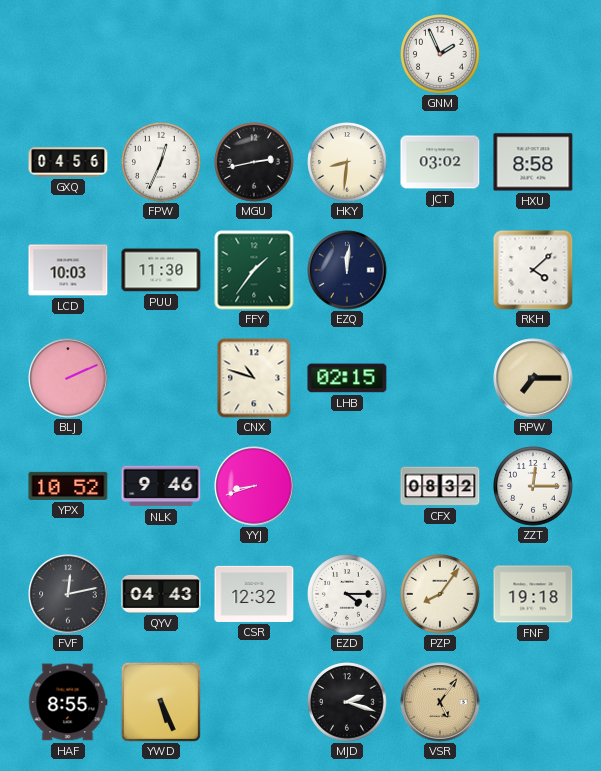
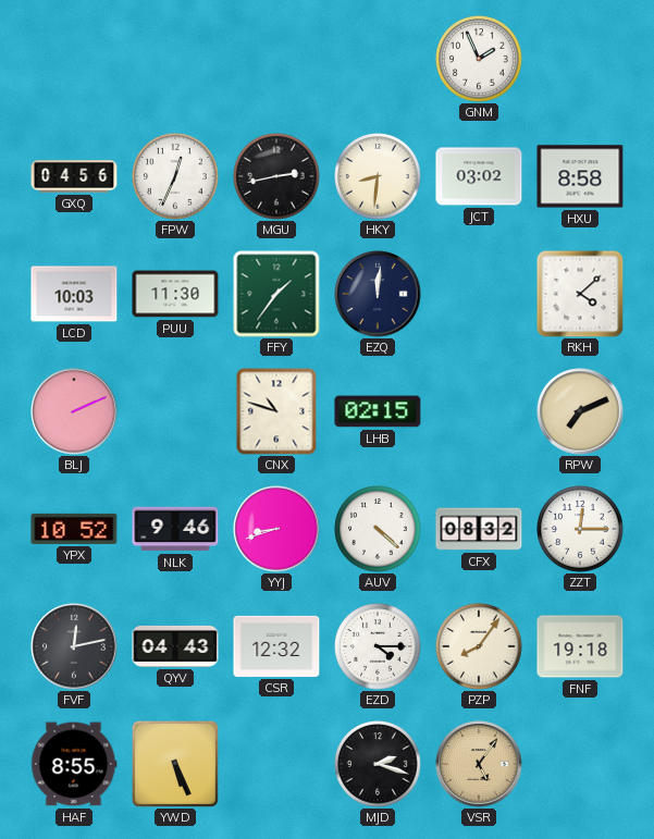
RPW: 7:15 -> 7:11 (580, 411)
AUV: none -> 4:22 (378, 529)
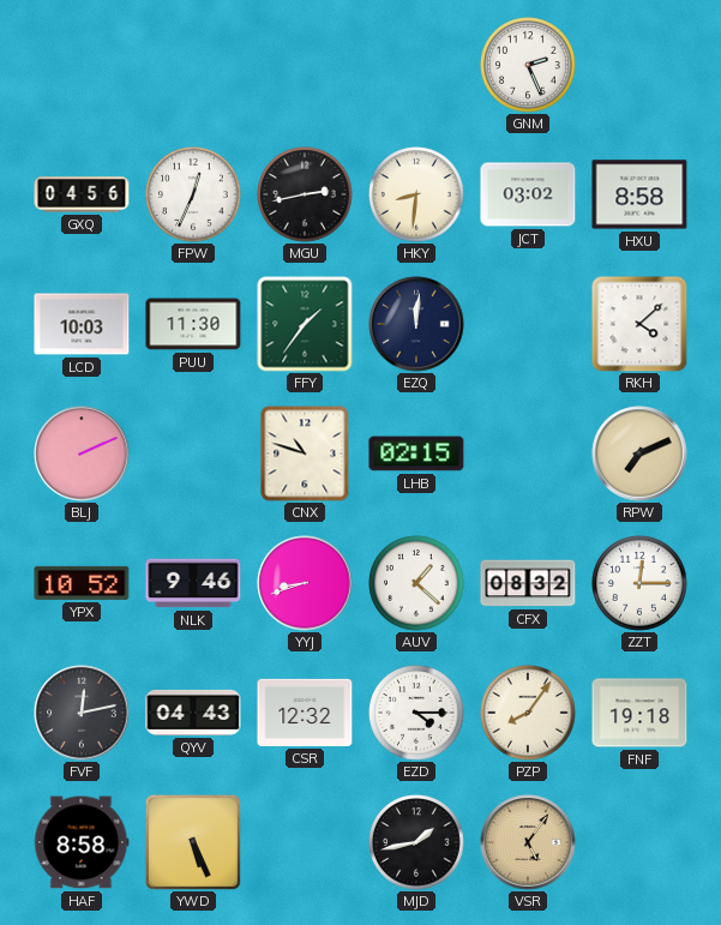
GNM: 1:56 -> 2:26 (528, 65)
AUV: 4:22 -> 1:22 (416, 583)
HAF: 8:55 -> 8:58 (82, 842)
MJD: 2:18 -> 1:43 (416, 842)
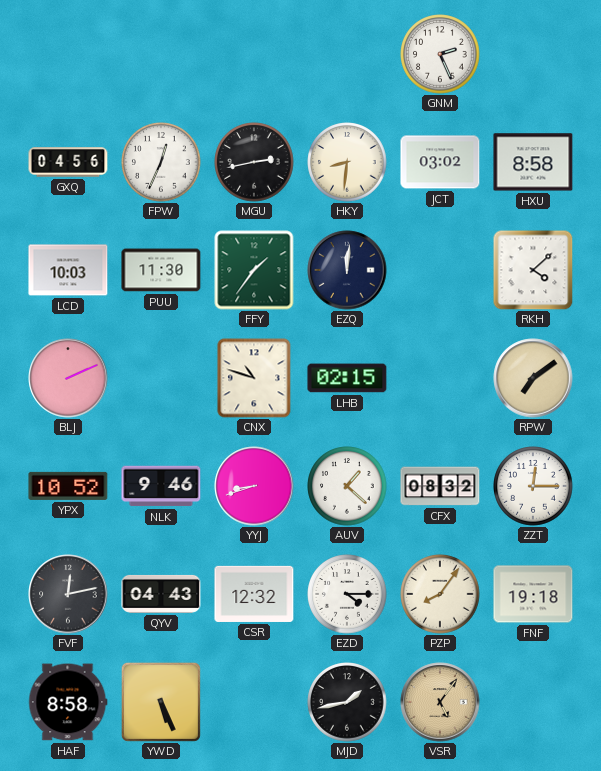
RPW: 7:11 -> 7:09 (533, 378)
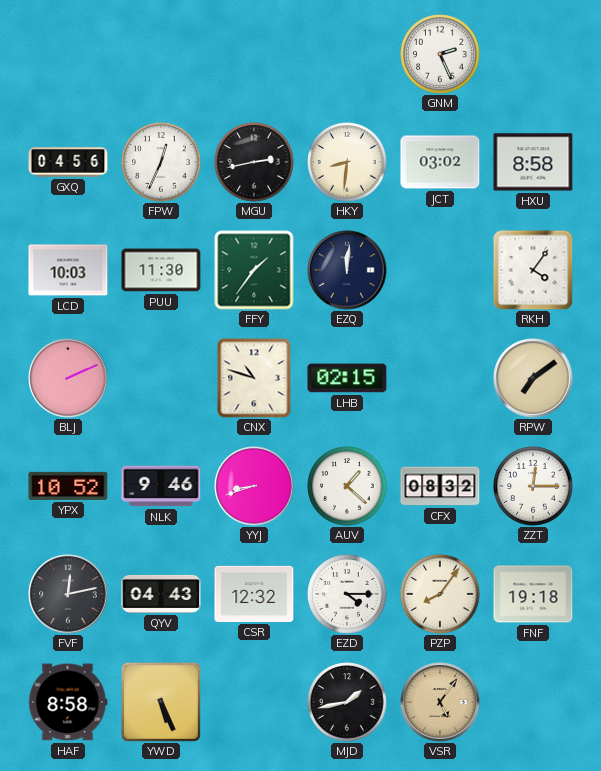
RKH: 4:08 -> 4:06 (533, 270)
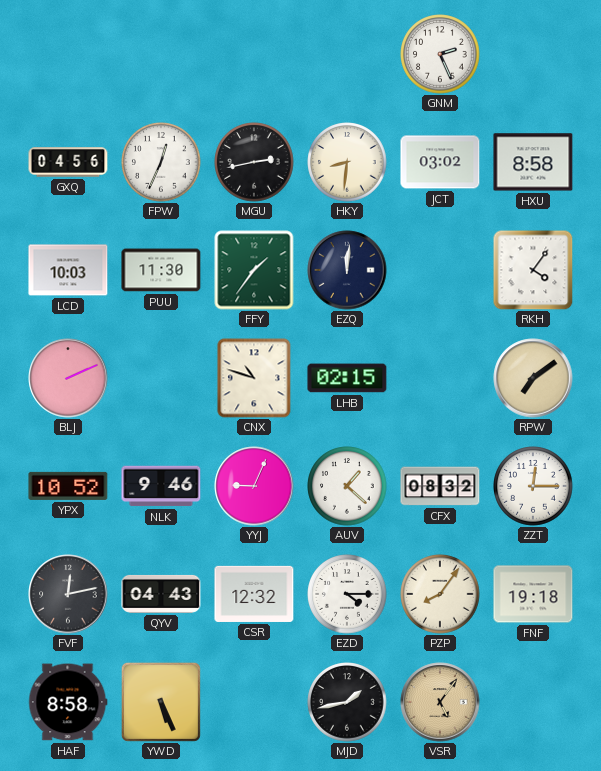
YYJ: 8:42 -> 9:04 (254, 486)
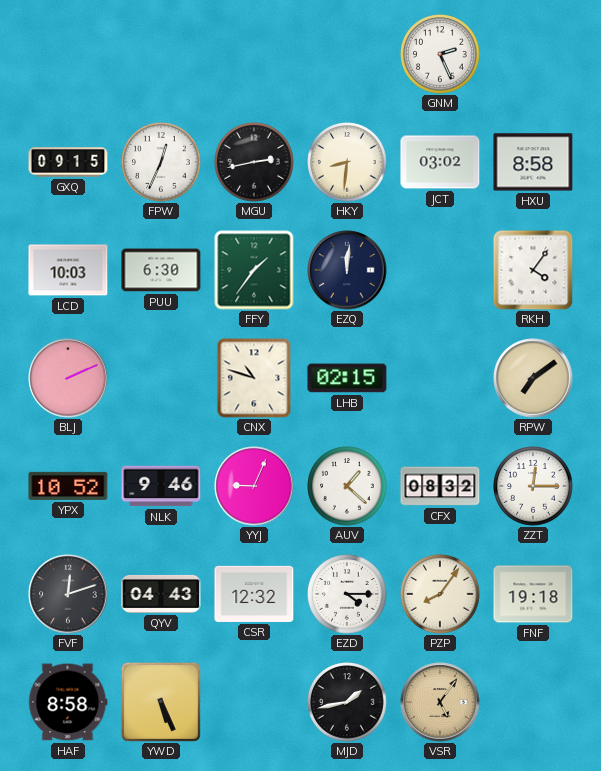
GXQ: 04:56 -> 09:15 (68, 162)
PUU: 11:30 -> 6:30 (161, 270)
FVF: 12:13 -> 12:12 (68, 594)
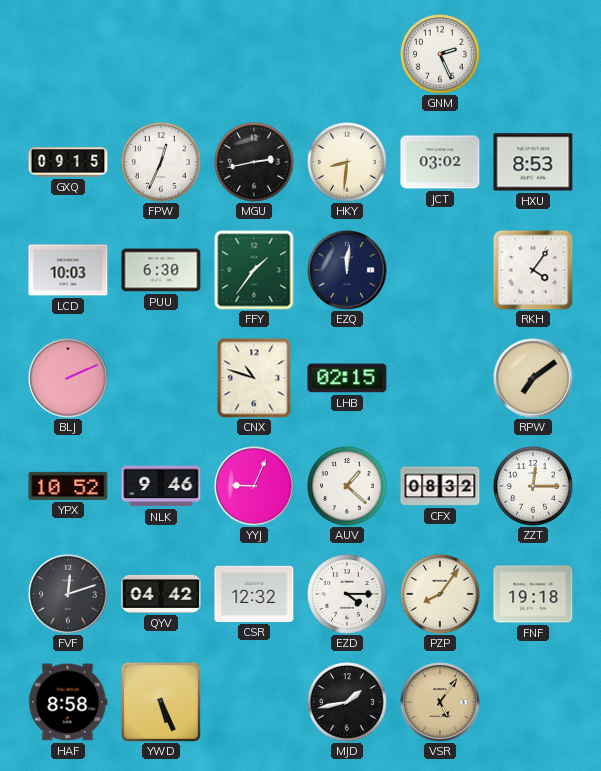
HXU: 8:58 -> 8:53 (533, 162)
QYV: 04:43 -> 04:42 (161, 594)
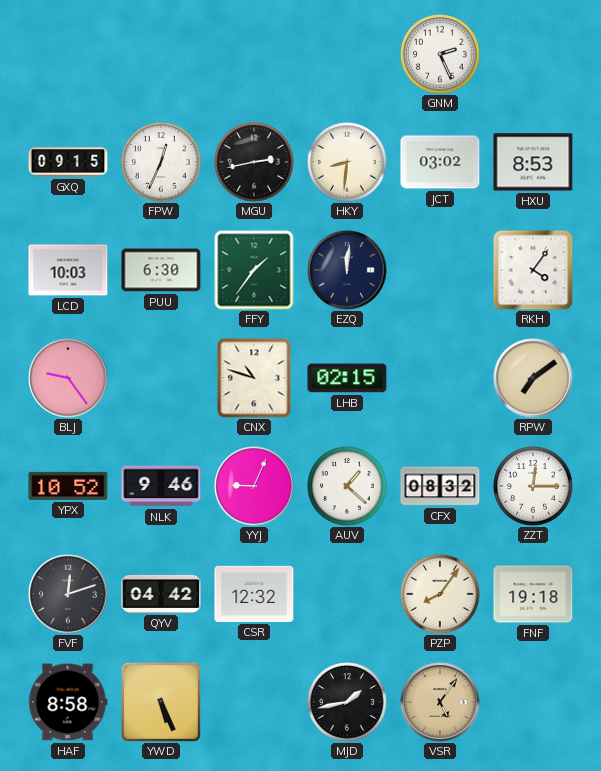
BLJ: 2:11 -> 9:24 (68, 378)
EZD: 4:15 -> none (347, 594)
